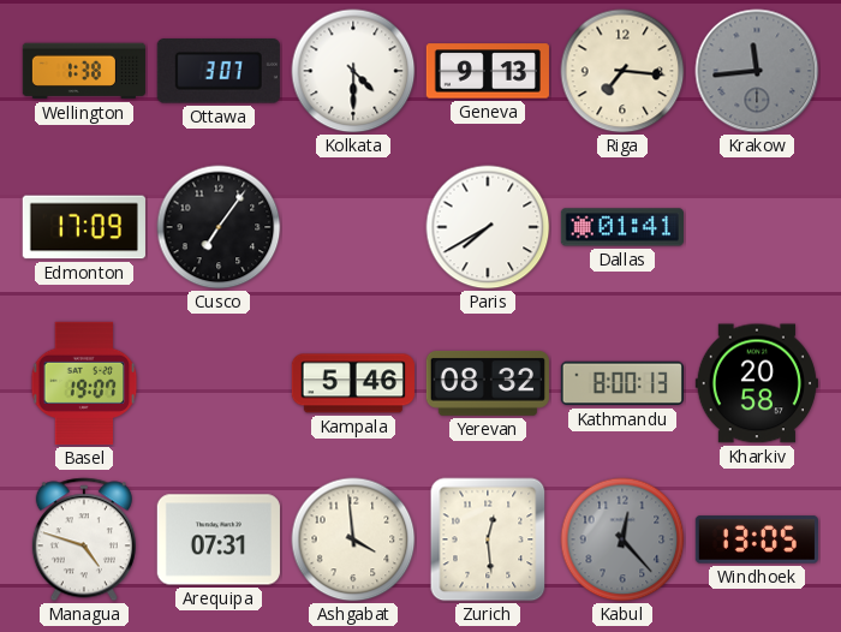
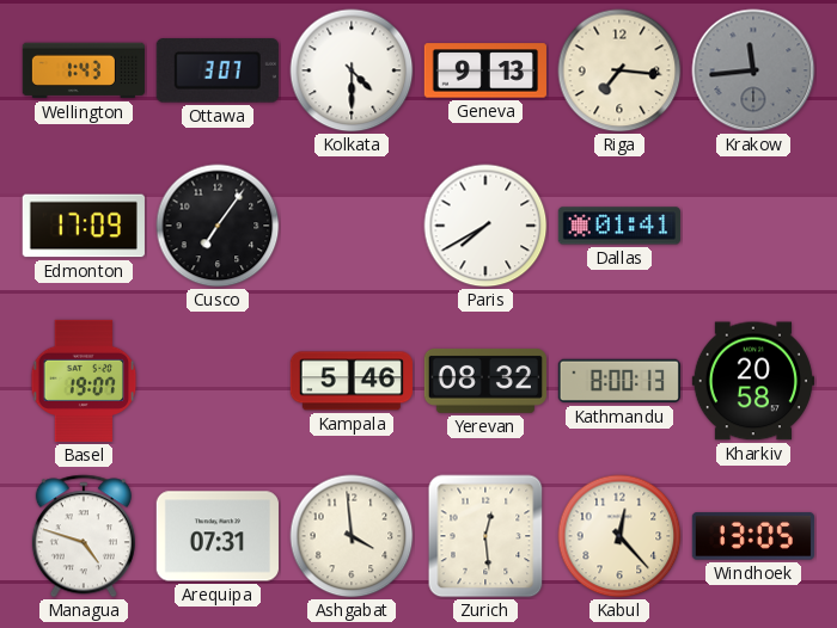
Wellington: 1:38 -> 1:43 (84, 70)
Kabul dial: grey -> cream (619, 536)
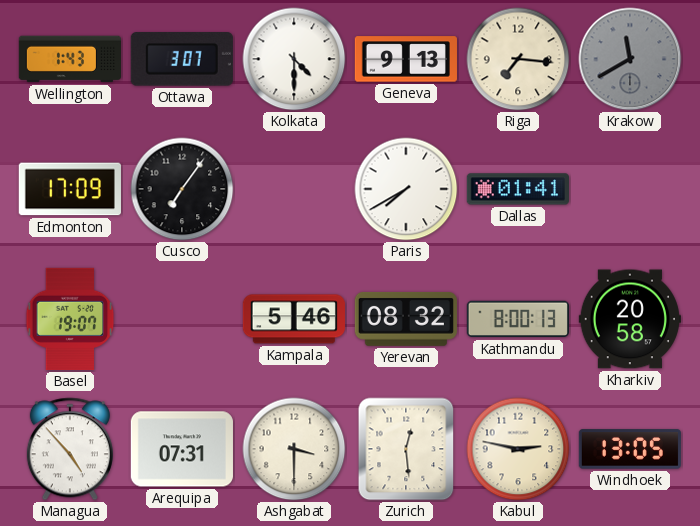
Krakow: 11:44 -> 11:40 (630, 59)
Managua: 4:48 -> 4:53 (70, 449)
Ashgabat: 3:59 -> 3:30 (294, 449)
Kabul: 12:23 -> 2:47 (518, 449)
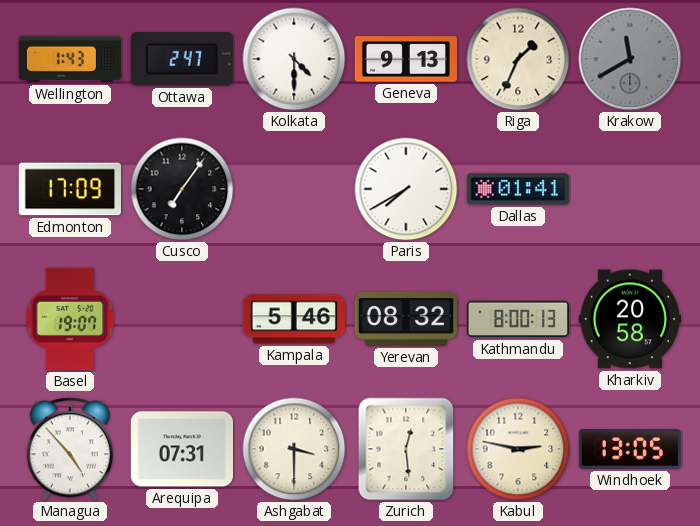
Ottawa: 3:07 -> 2:47 (182, 59)
Riga: 7:16 -> 1:34 (518, 59)
